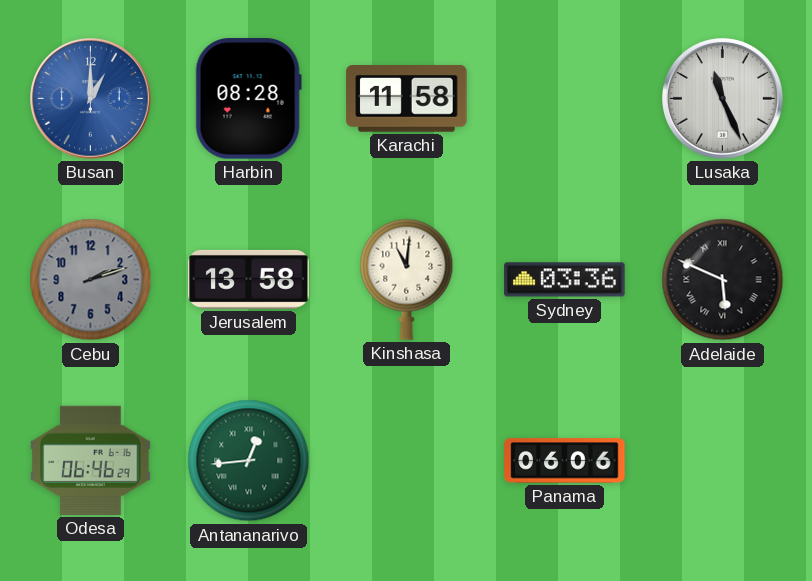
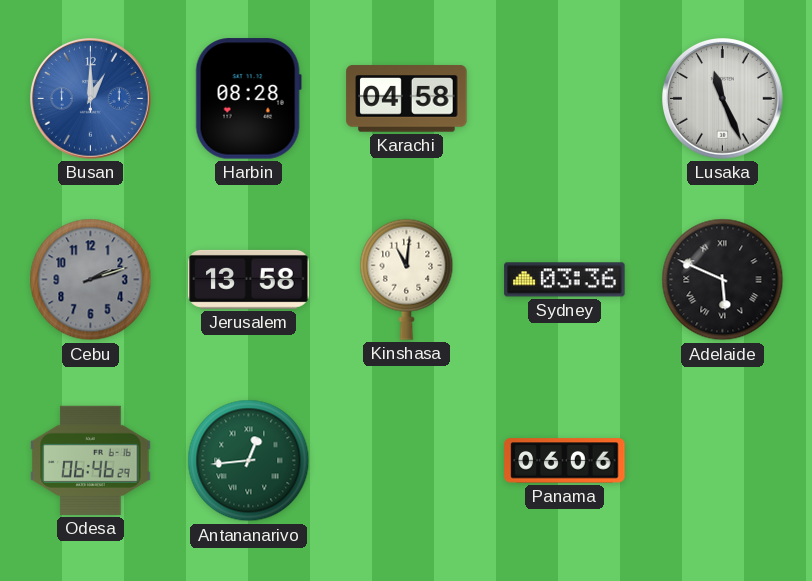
Karachi: 11:58 -> 04:58 (407, 99)
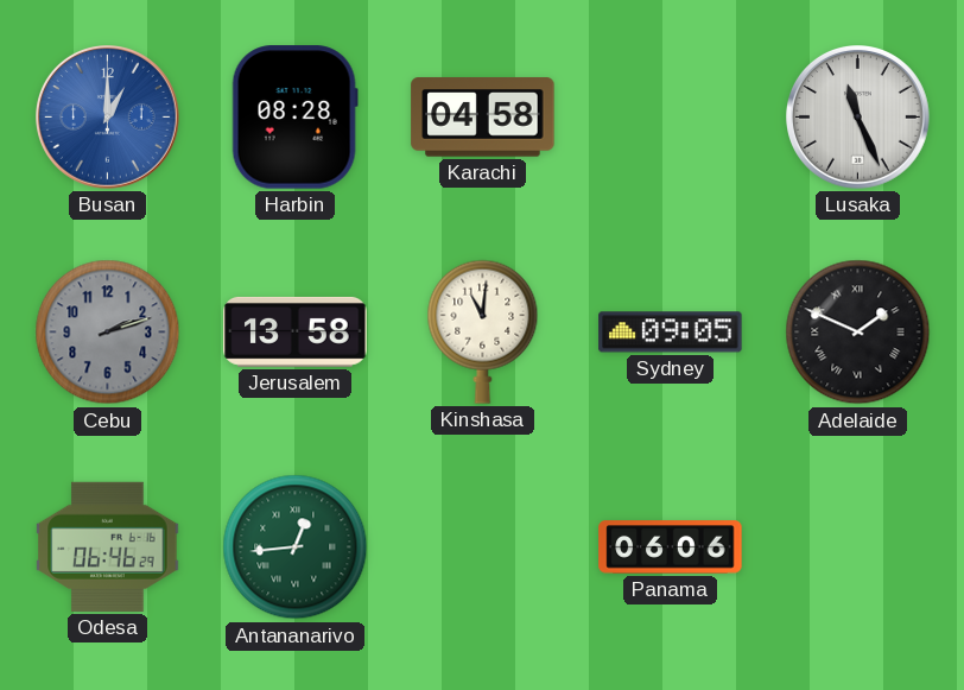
Sydney: 03:36 -> 09:05 (671, 333)
Adelaide: 5:49 -> 1:49 (858, 333)
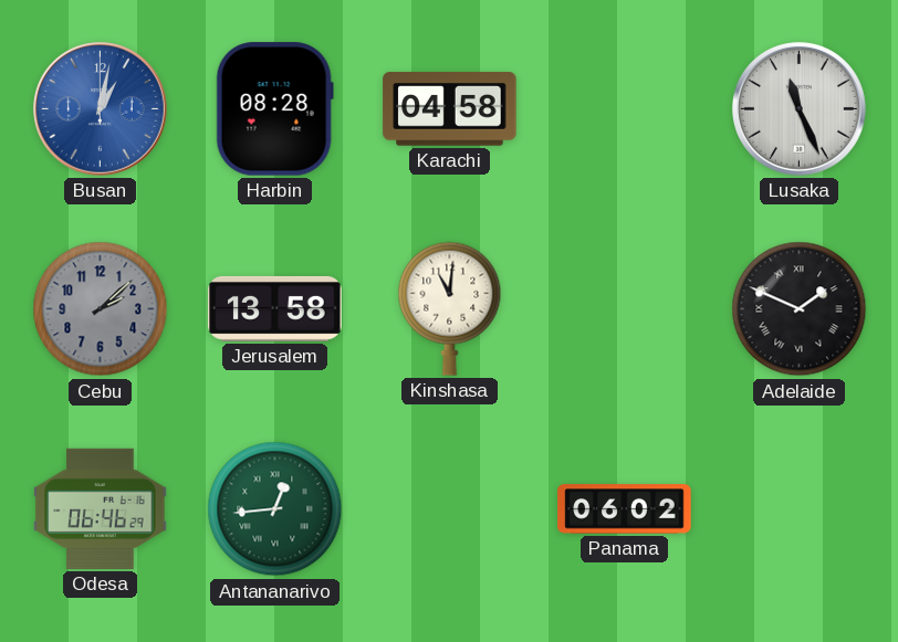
Busan: 1:00 -> 1:02 (101, 109)
Cebu: 2:12 -> 2:08 (101, 309)
Sydney: 09:05 -> none (671, 333)
Panama: 06:06 -> 06:02 (625, 509)
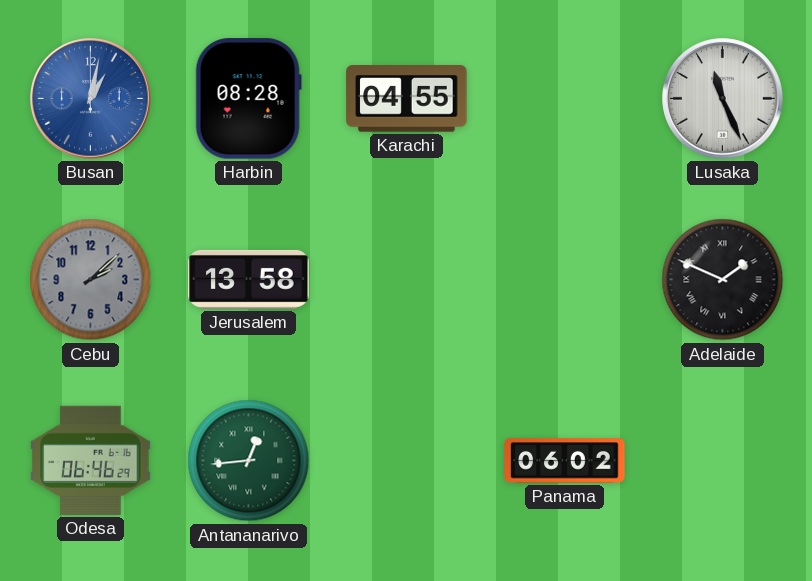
Karachi: 04:58 -> 04:55 (407, 99)
Kinshasa: 11:01 -> none (450, 308)
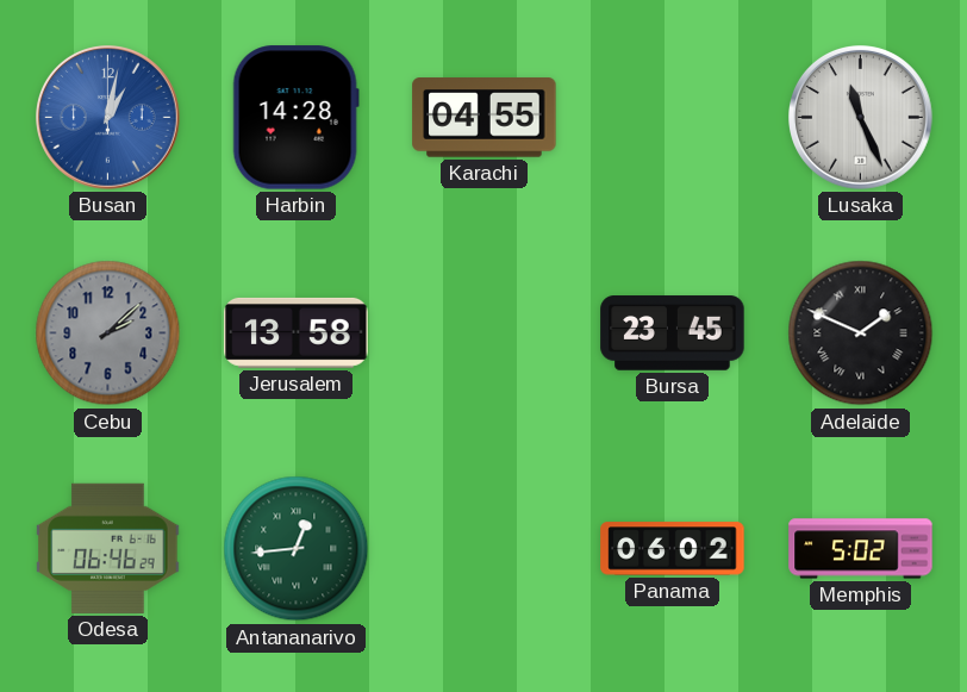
Harbin: 08:28 -> 14:28 (295, 118)
Bursa: none -> 23:45 (673, 333)
Memphis: none -> 5:02 (861, 549)
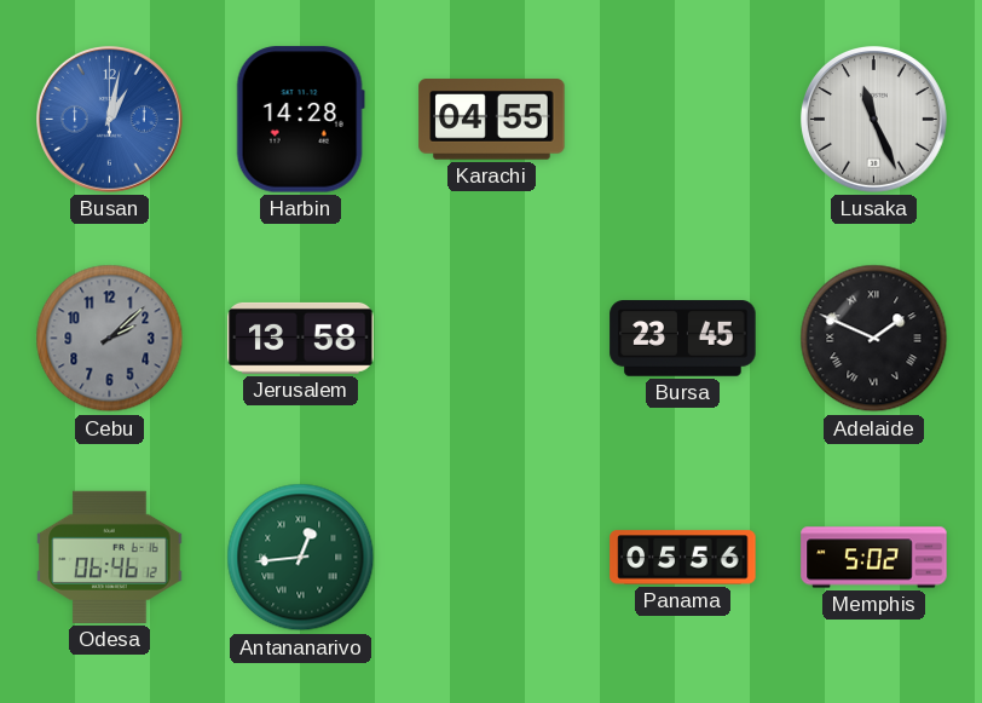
Odesa: 06:46:29 -> 06:46:12 (110, 557)
Panama: 06:02 -> 05:56 (683, 558)
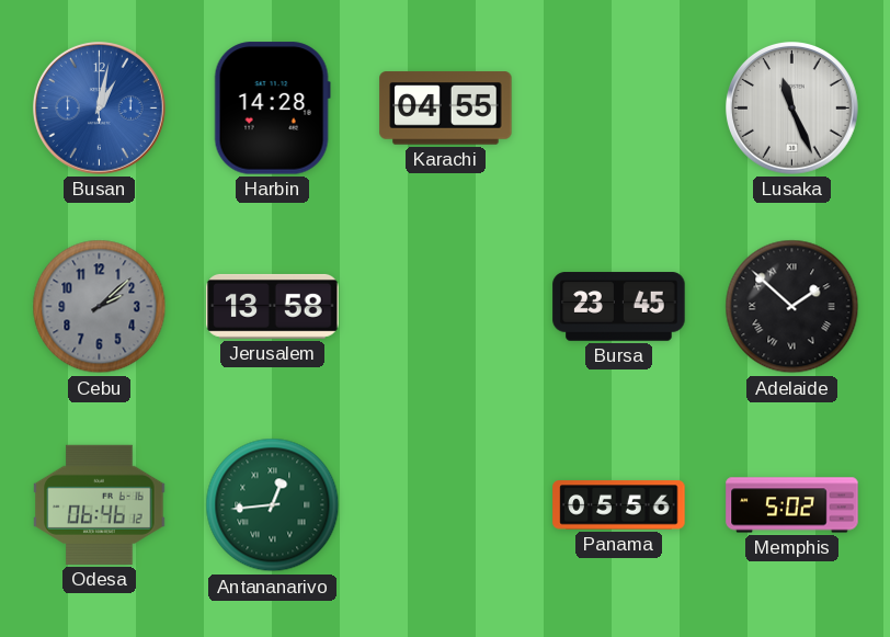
Adelaide: 1:49 -> 1:52 (792, 307)
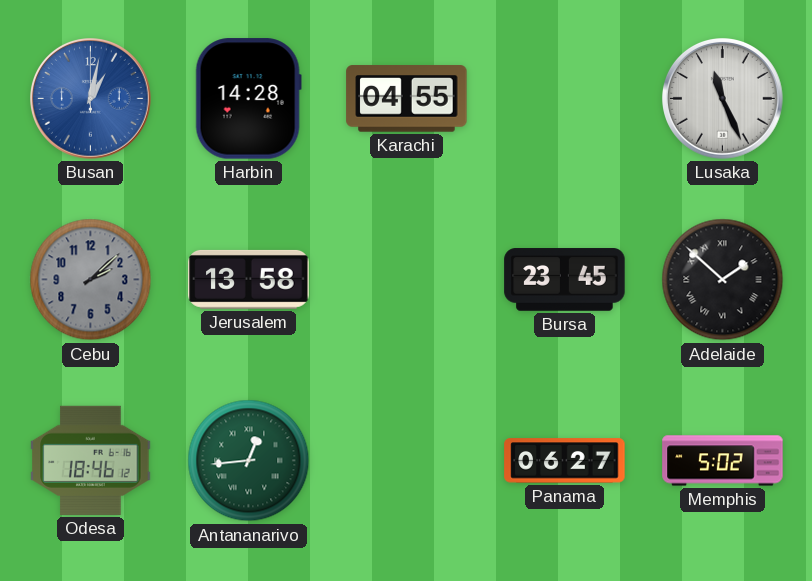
Odesa: 06:46 -> 18:46 (91, 460)
Panama: 05:56 -> 06:27 (565, 461)
